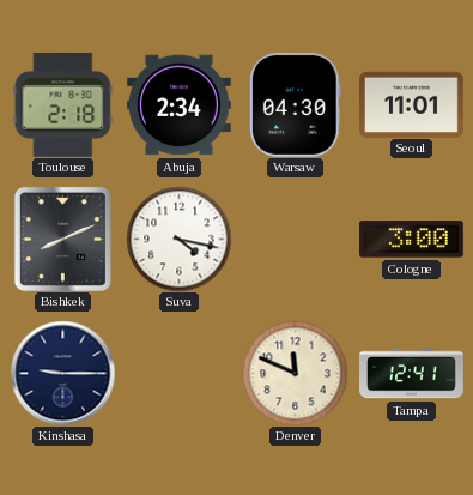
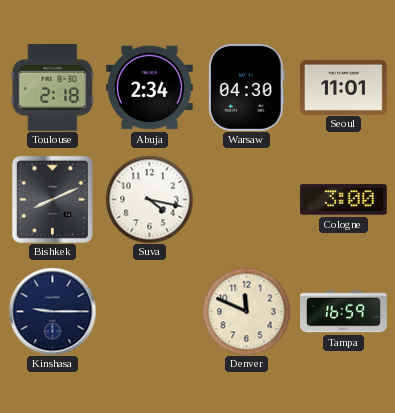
Tampa: 12:41 -> 16:59 (344, 312)
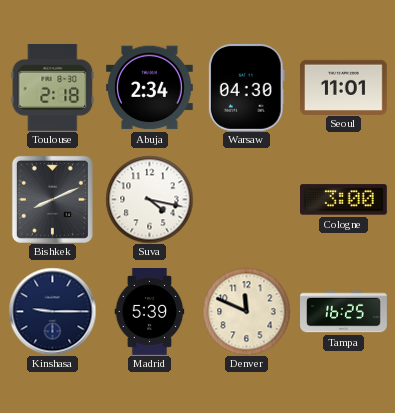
Madrid: none -> 5:39 (150, 312)
Tampa: 16:59 -> 16:25 (344, 312)
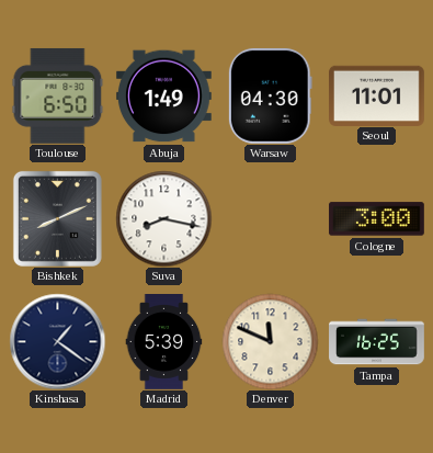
Toulouse: 2:18 -> 6:50 (58, 95)
Abuja: 2:34 -> 1:49 (163, 97)
Suva: 4:17 -> 8:17 (163, 218)
Kinshasa: 9:15 -> 1:21 (57, 341)
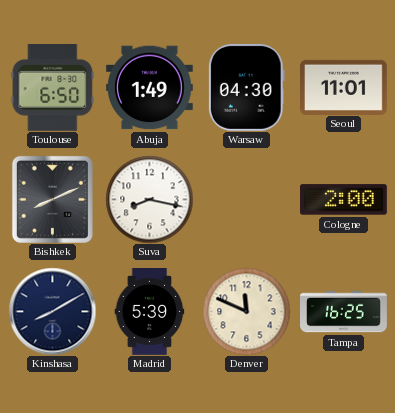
Cologne: 3:00 -> 2:00 (344, 200)
Kinshasa: 1:21 -> 8:10 (52, 311)
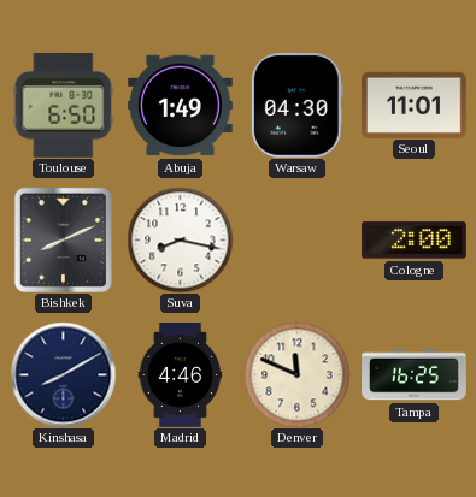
Madrid: 5:39 -> 4:46 (181, 375)
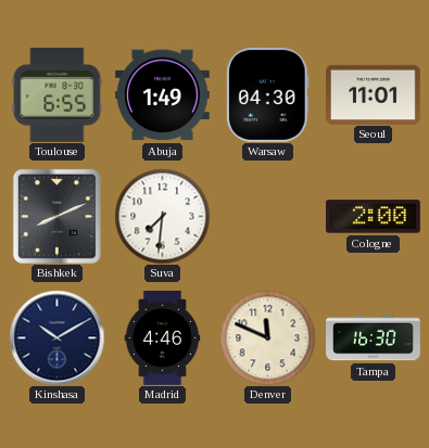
Toulouse: 6:50 -> 6:55 (58, 94)
Suva: 8:17 -> 7:31 (162, 216)
Kinshasa: 8:10 -> 10:10 (56, 337)
Tampa: 16:25 -> 16:30 (374, 338)
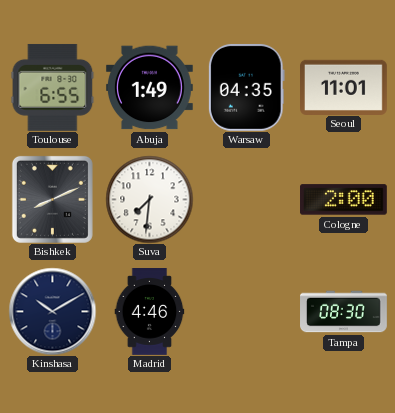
Warsaw: 04:30 -> 04:35 (246, 87)
Denver: 11:49 -> none (267, 337)
Tampa: 16:30 -> 08:30 (344, 312)
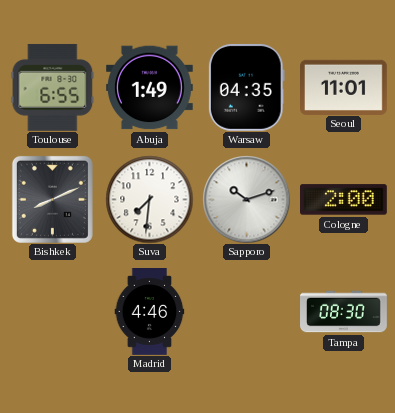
Sapporo: none -> 10:12 (246, 199)
Kinshasa: 10:10 -> none (52, 311)
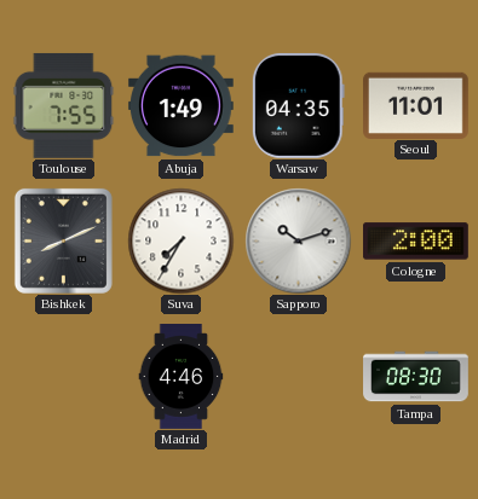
Toulouse: 6:55 -> 7:55 (64, 105)
Suva: 7:31 -> 7:35 (180, 240)
